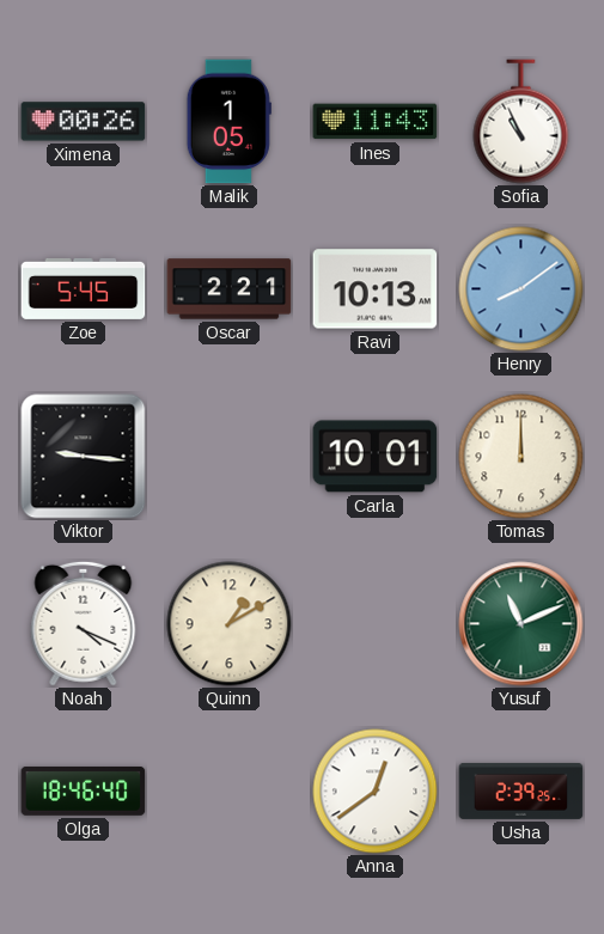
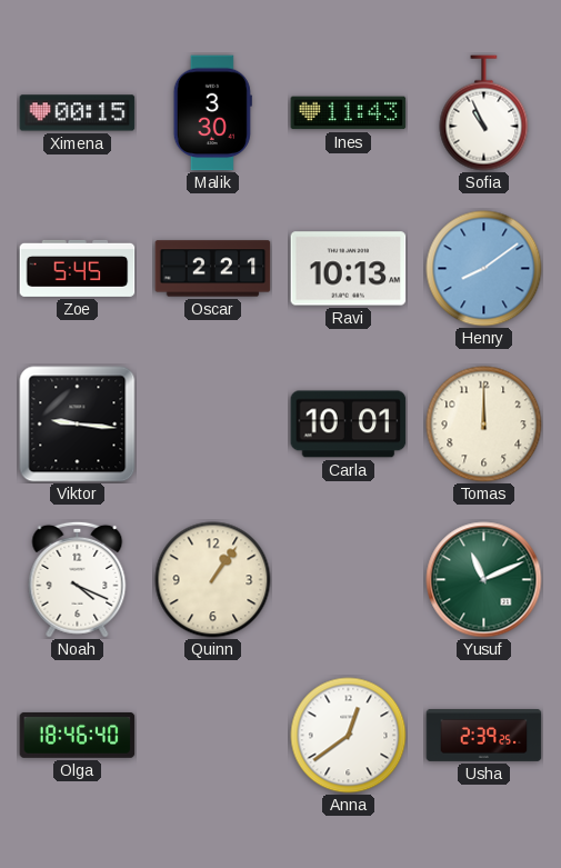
Ximena: 00:26 -> 00:15 (78, 113)
Malik: 1:05 -> 3:30 (212, 113)
Quinn: 1:10 -> 1:06 (213, 580)
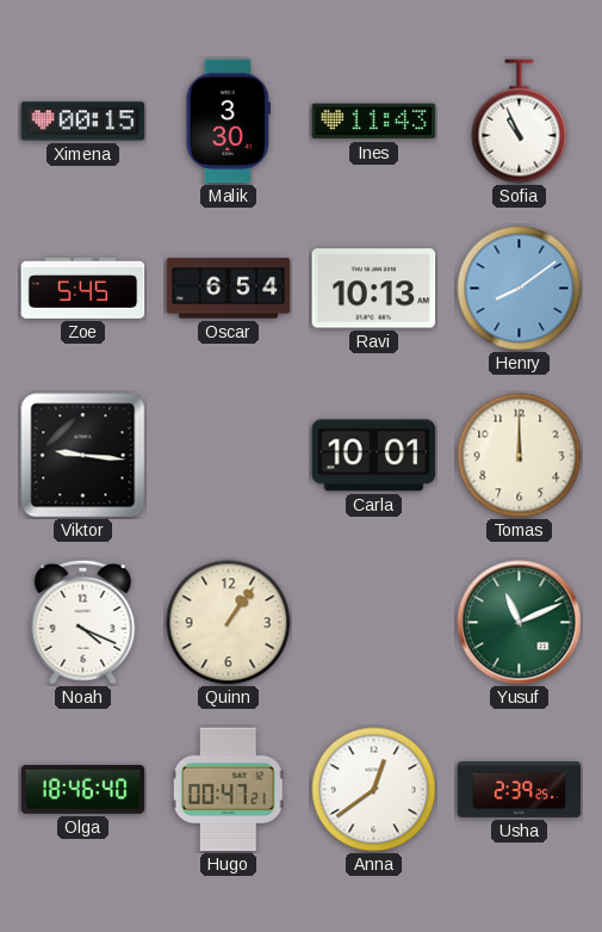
Oscar: 2:21 -> 6:54 (229, 289)
Hugo: none -> 00:47 (228, 790)
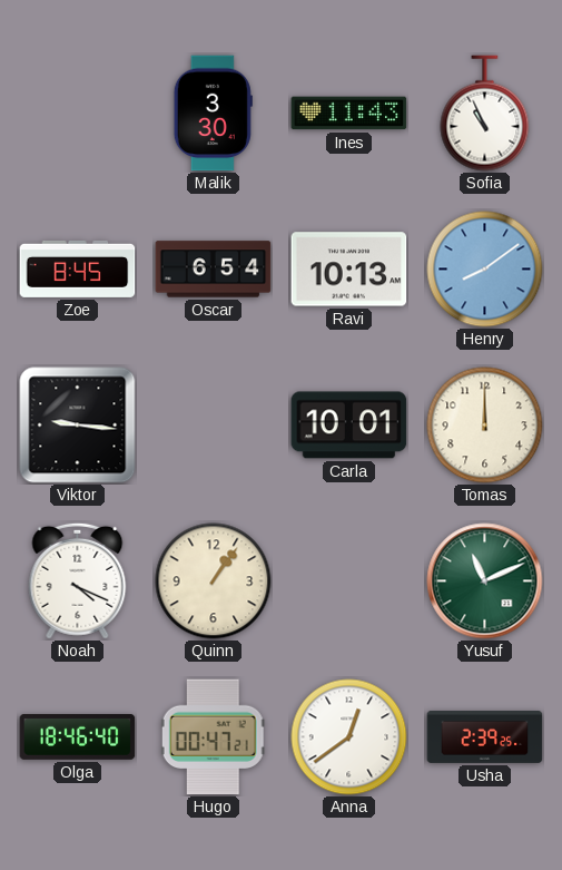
Ximena: 00:15 -> none (83, 122)
Zoe: 5:45 -> 8:45 (78, 268)
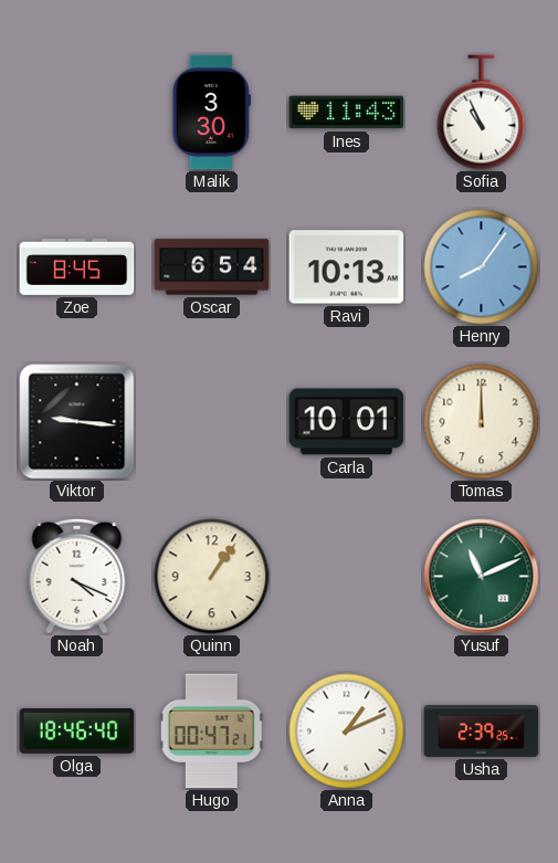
Henry: 8:09 -> 8:06 (482, 267)
Anna: 12:39 -> 1:11 (347, 732)
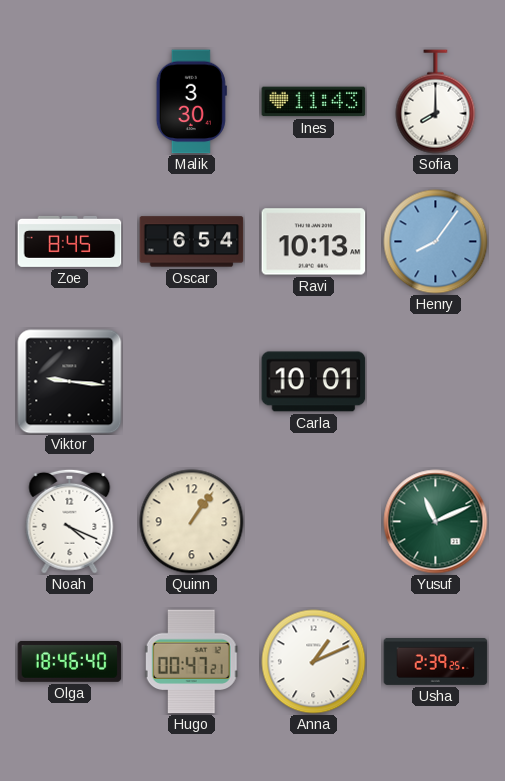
Sofia: 10:56 -> 8:00 (436, 102)
Tomas: 12:00 -> none (482, 422)
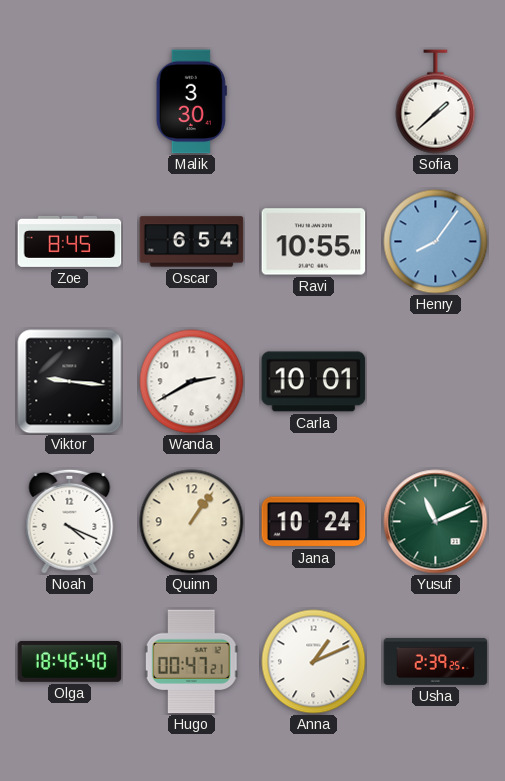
Ines: 11:43 -> none (314, 102)
Sofia: 8:00 -> 1:38 (436, 102)
Ravi: 10:13 -> 10:55 (314, 242)
Wanda: none -> 2:40 (192, 382)
Jana: none -> 10:24 (314, 522)
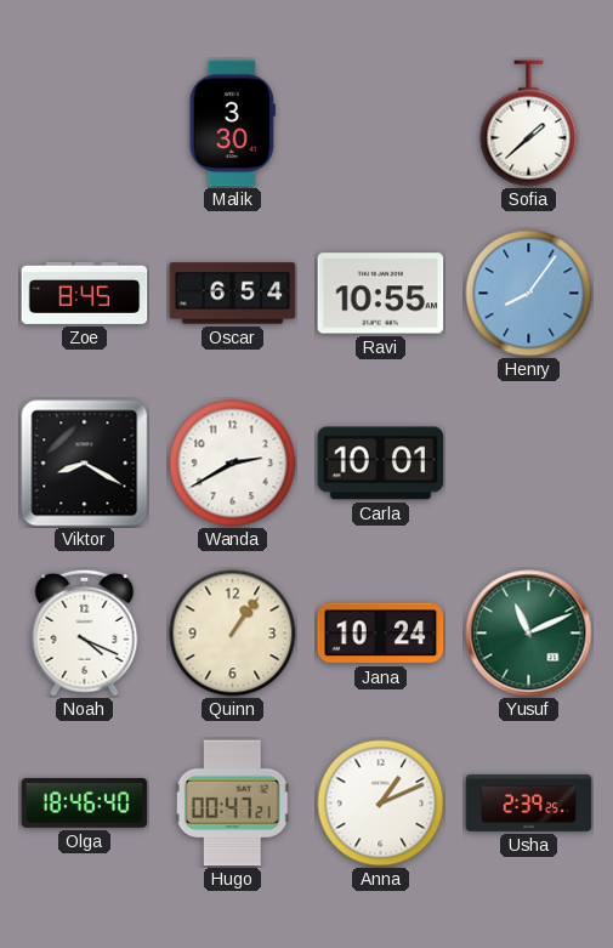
Viktor: 9:16 -> 8:20 (85, 464)
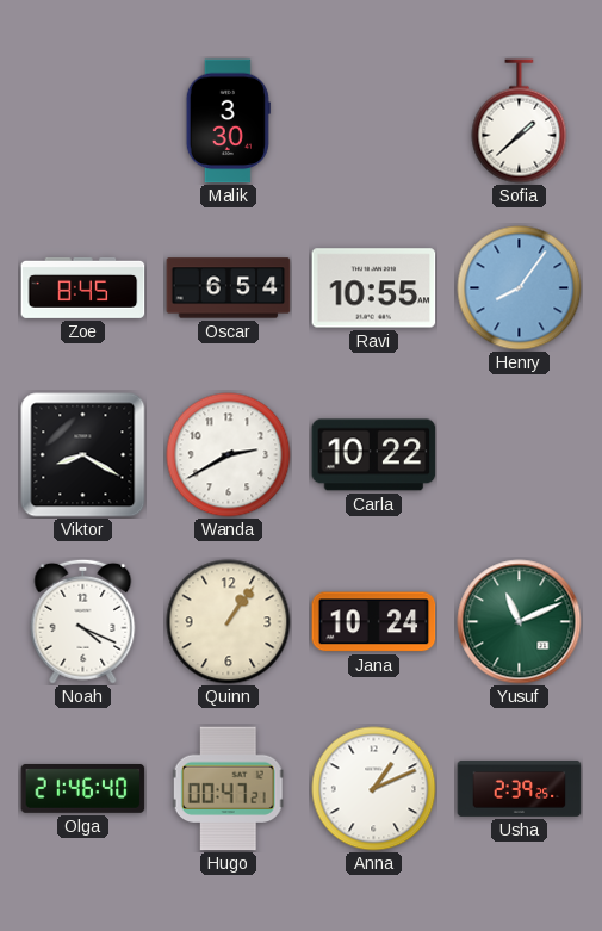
Carla: 10:01 -> 10:22 (374, 455)
Olga: 18:46 -> 21:46 (83, 788)
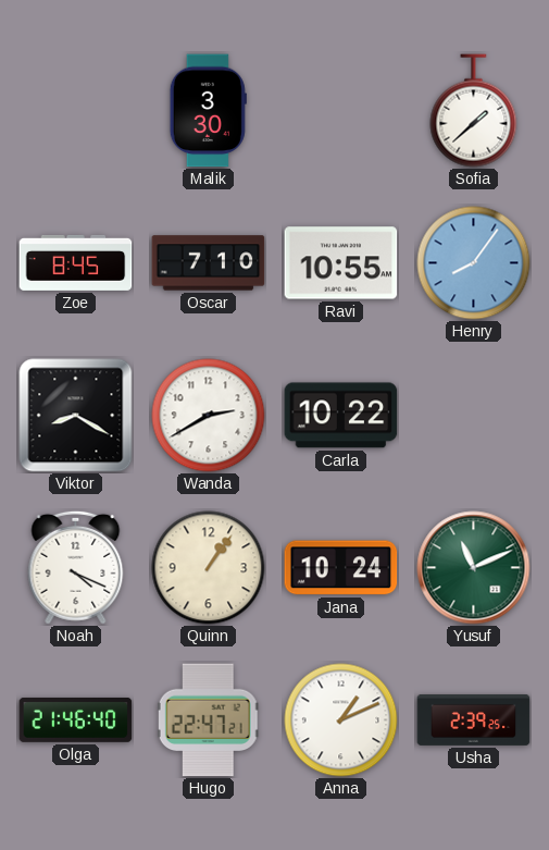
Oscar: 6:54 -> 7:10 (209, 263)
Hugo: 00:47 -> 22:47 (208, 720)
